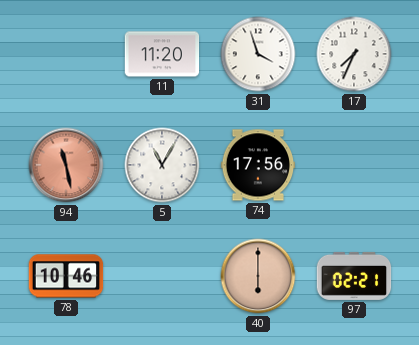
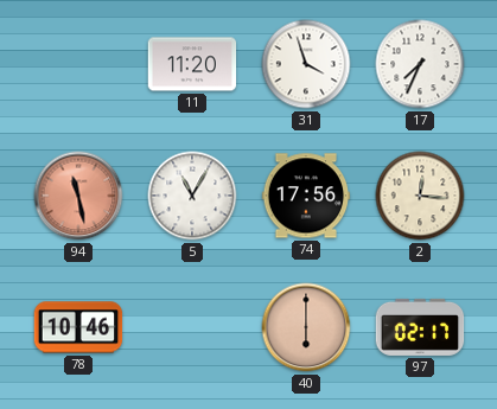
2: none -> 12:16 (420, 196)
97: 02:21 -> 02:17 (420, 327)
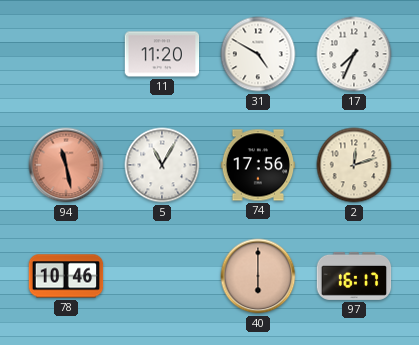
31: 3:57 -> 4:50 (258, 54)
2: 12:16 -> 12:12 (354, 165)
97: 02:17 -> 16:17 (354, 276)
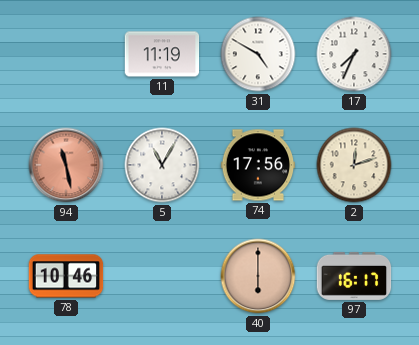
11: 11:20 -> 11:19 (162, 54)
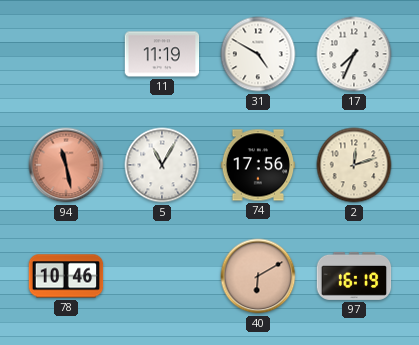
40: 6:00 -> 6:10 (258, 276)
97: 16:17 -> 16:19 (354, 276)
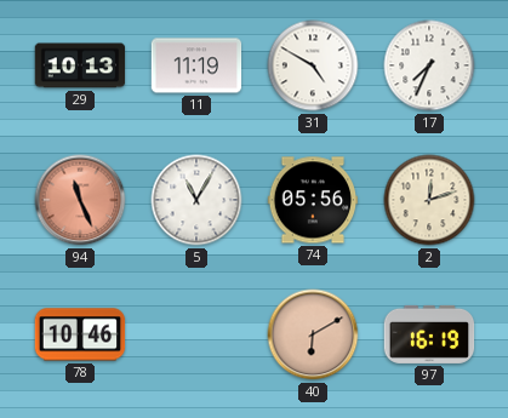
29: none -> 10:13 (80, 65)
94: 11:28 -> 11:26 (80, 200)
74: 17:56 -> 05:56 (313, 200)
